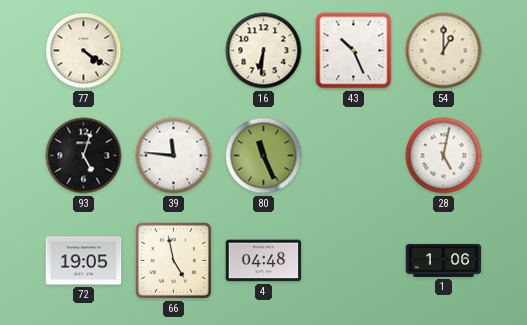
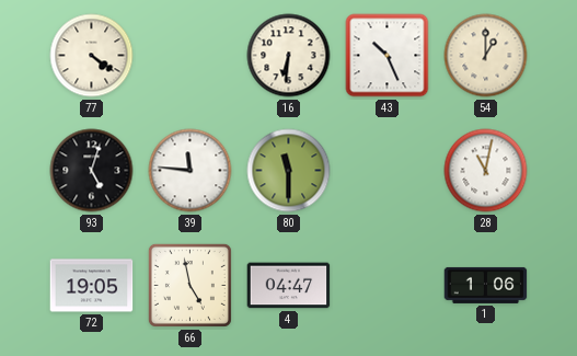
80: 11:26 -> 11:30 (289, 171)
28: 5:02 -> 11:02 (486, 171)
4: 04:48 -> 04:47 (289, 286)
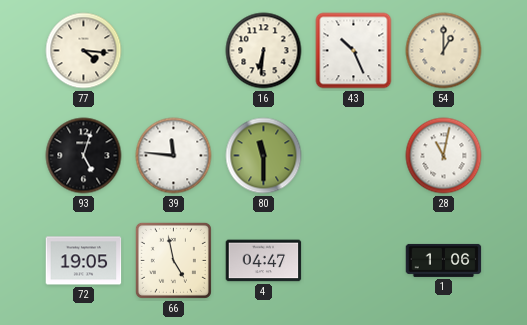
77: 4:21 -> 4:16 (84, 51)
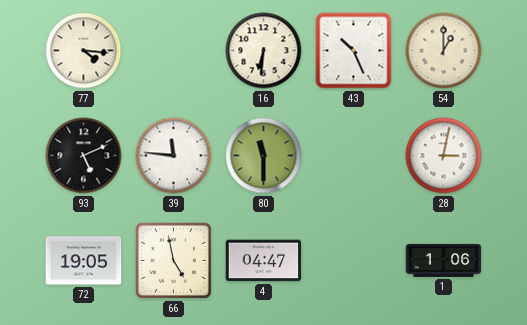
93: 5:03 -> 5:11 (84, 156)
28: 11:02 -> 3:02 (444, 156)
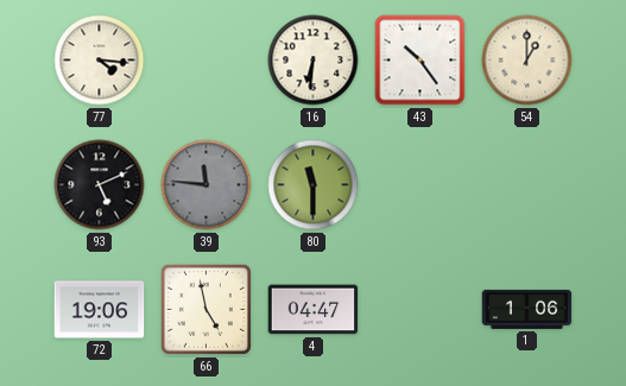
43: 10:26 -> 10:24 (421, 61)
39 dial: white -> grey (207, 185)
28: 3:02 -> none (444, 156)
72: 19:05 -> 19:06 (100, 310)
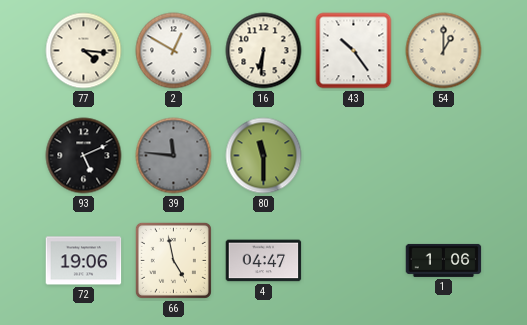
2: none -> 12:50 (174, 51)
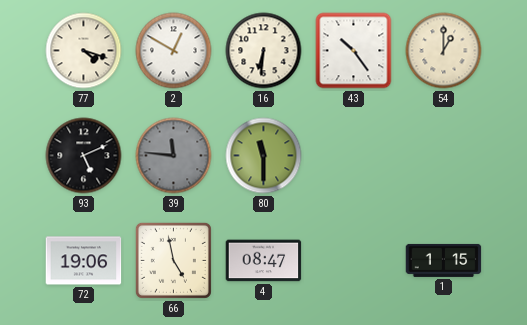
77: 4:16 -> 4:18 (84, 51)
4: 04:47 -> 08:47 (264, 261)
1: 1:06 -> 1:15 (444, 260)
